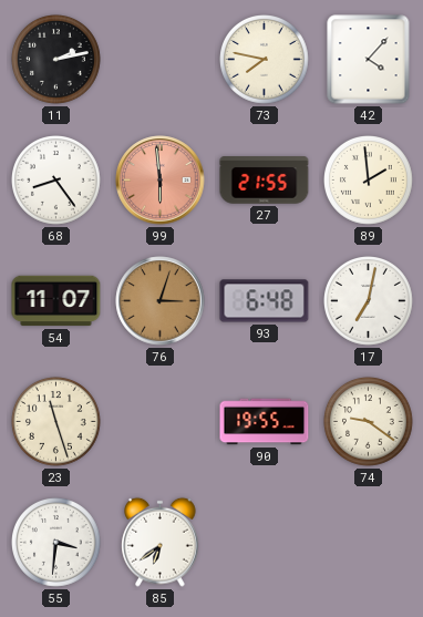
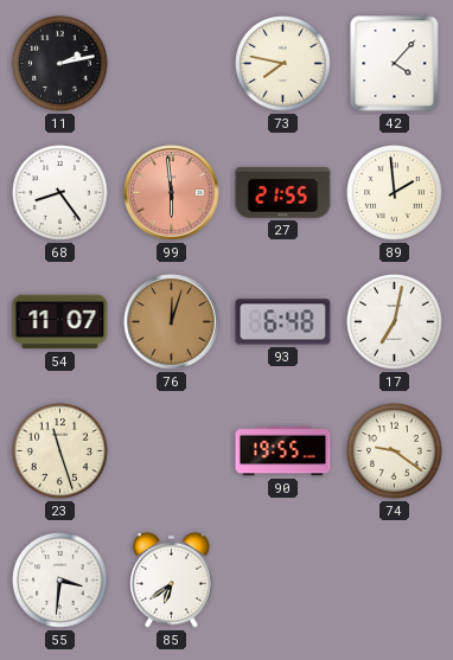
76: 3:03 -> 12:03 (172, 322)
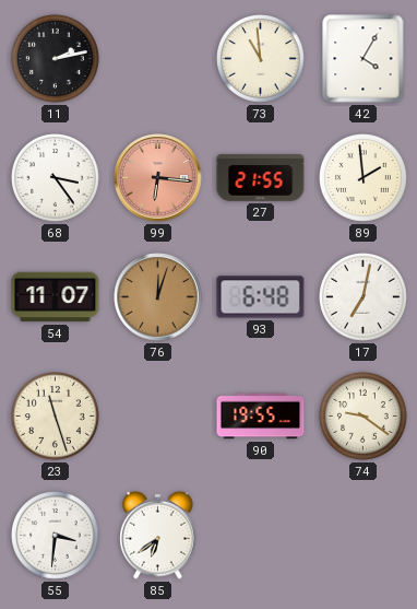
73: 7:47 -> 10:59 (261, 59)
42: 4:07 -> 4:05 (364, 59)
68: 8:24 -> 3:24 (56, 178)
99: 5:59 -> 6:16 (158, 178)
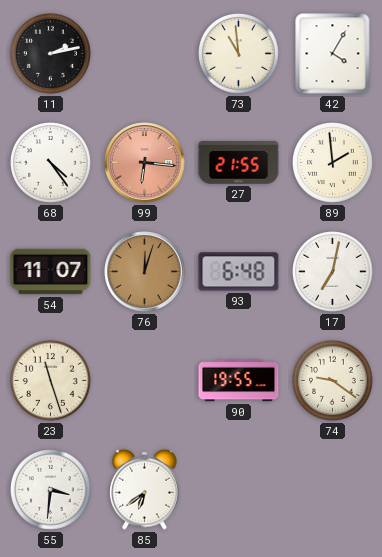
68: 3:24 -> 4:24 (51, 163)
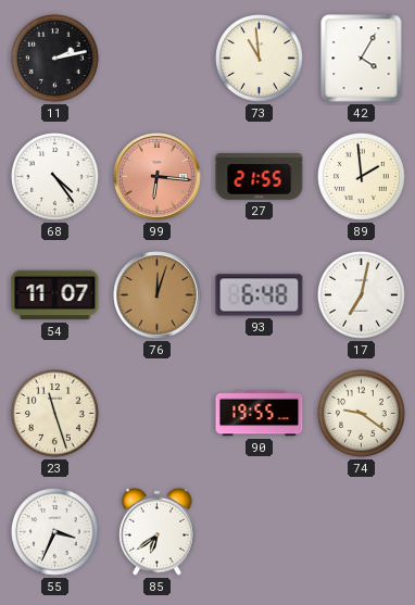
55: 3:31 -> 3:34 (55, 532)
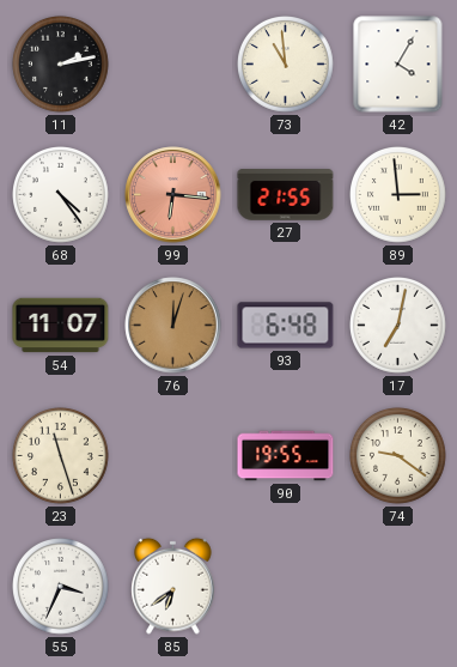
89: 1:59 -> 2:59 (398, 195)
